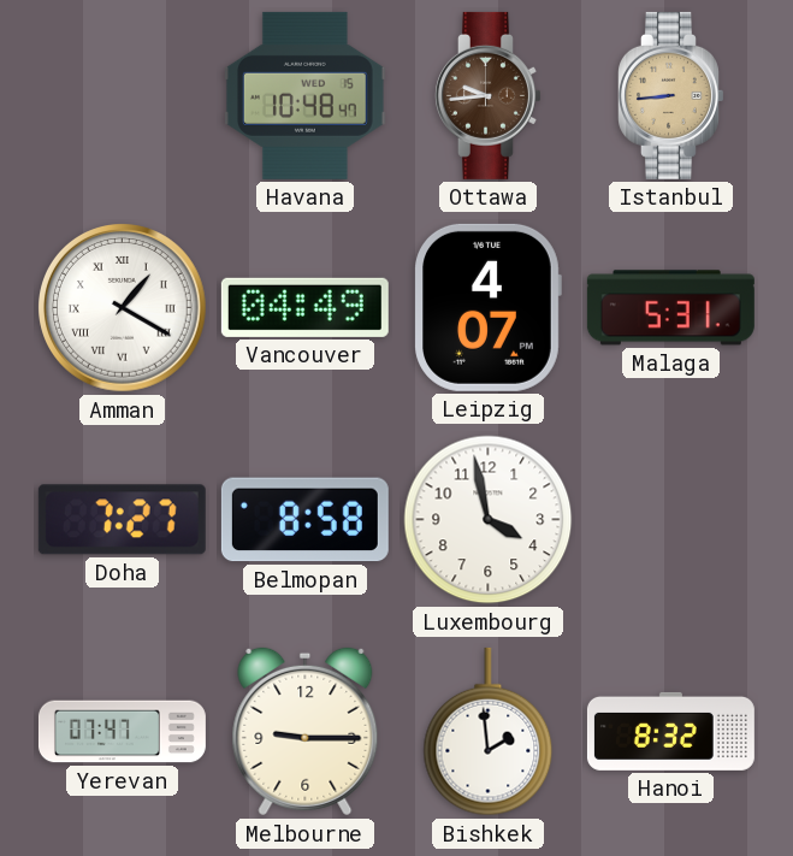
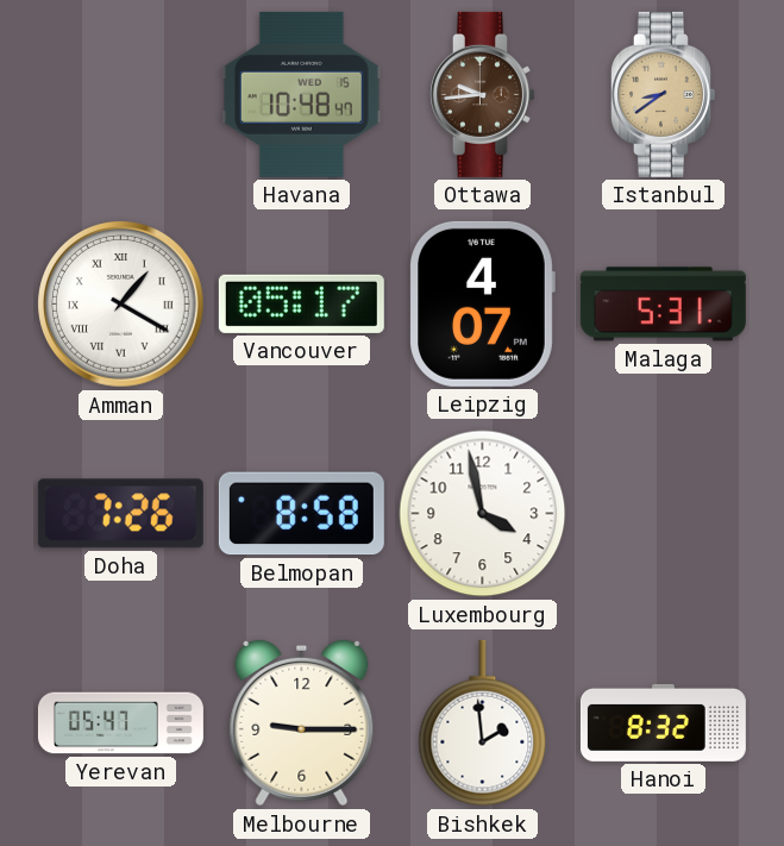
Istanbul: 8:44 -> 8:39 (664, 94)
Vancouver: 04:49 -> 05:17 (301, 303)
Doha: 7:27 -> 7:26 (120, 514)
Yerevan: 07:47 -> 05:47 (120, 723)
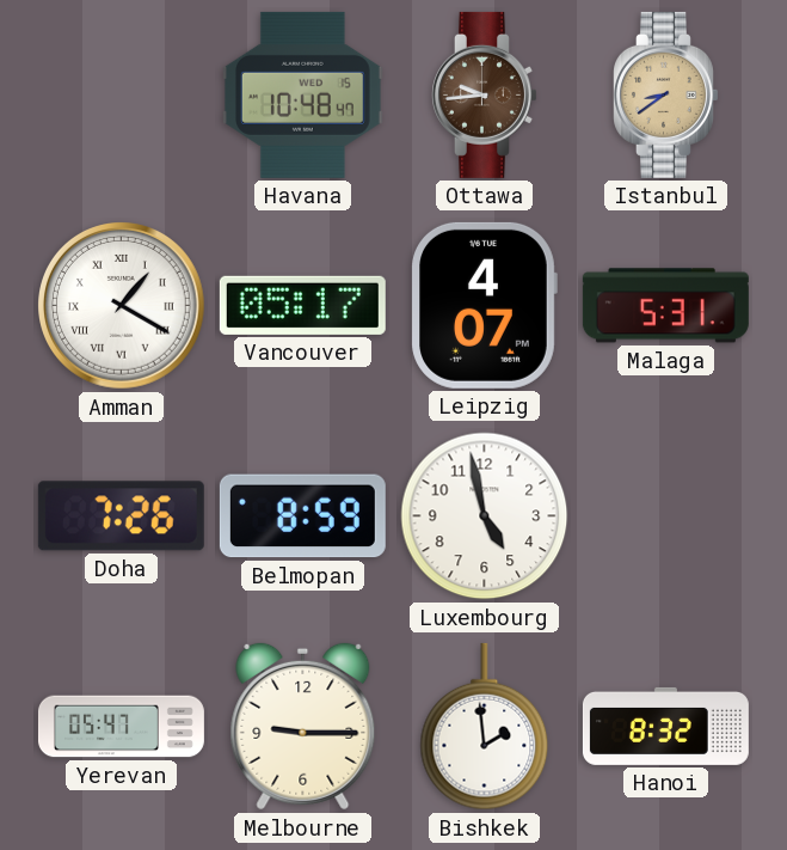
Belmopan: 8:58 -> 8:59 (302, 516)
Luxembourg: 3:58 -> 4:58 (485, 516)
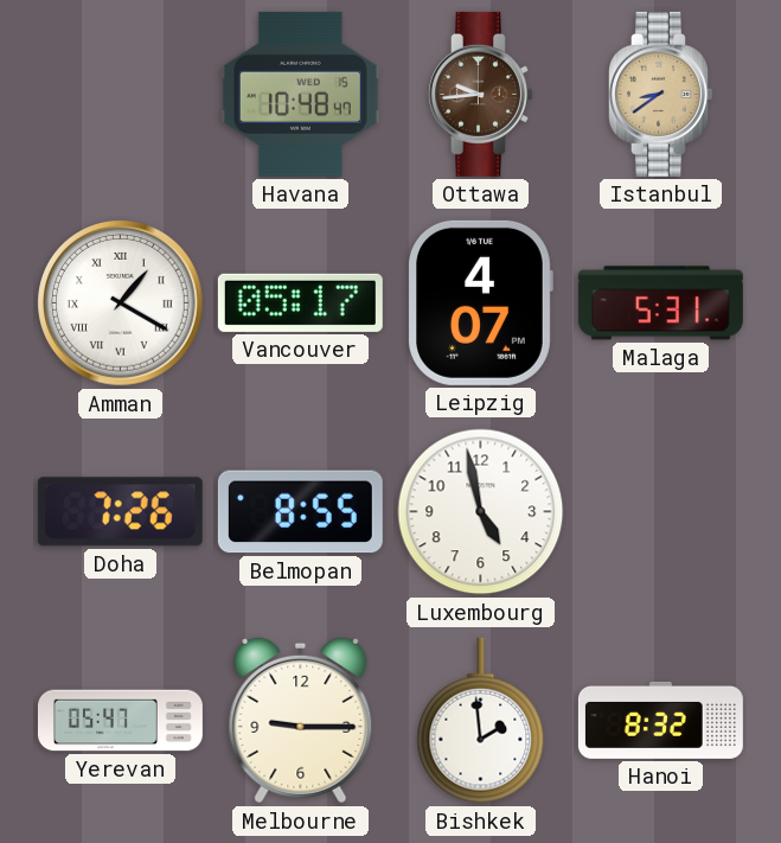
Belmopan: 8:59 -> 8:55 (300, 512)
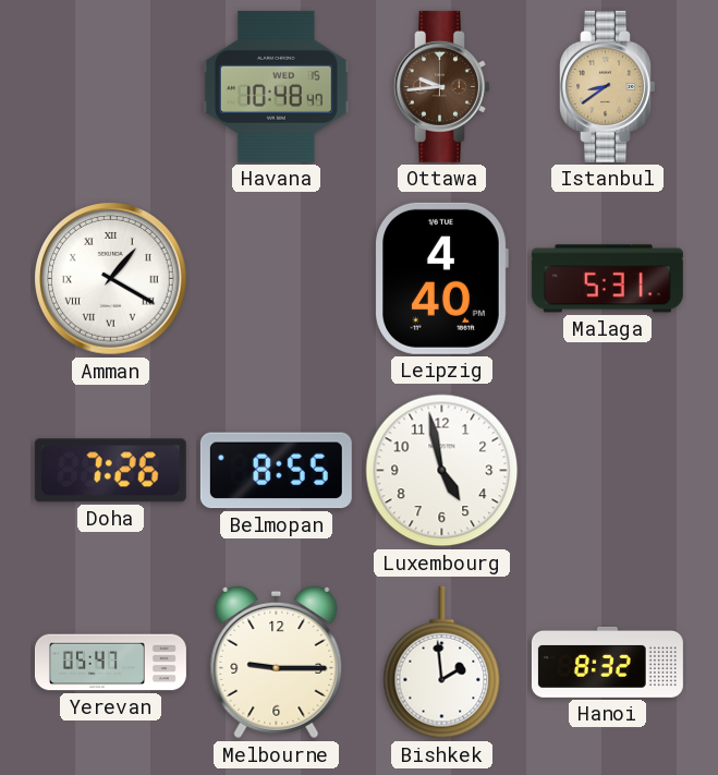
Vancouver: 05:17 -> none (300, 302)
Leipzig: 4:07 -> 4:40 (441, 278)
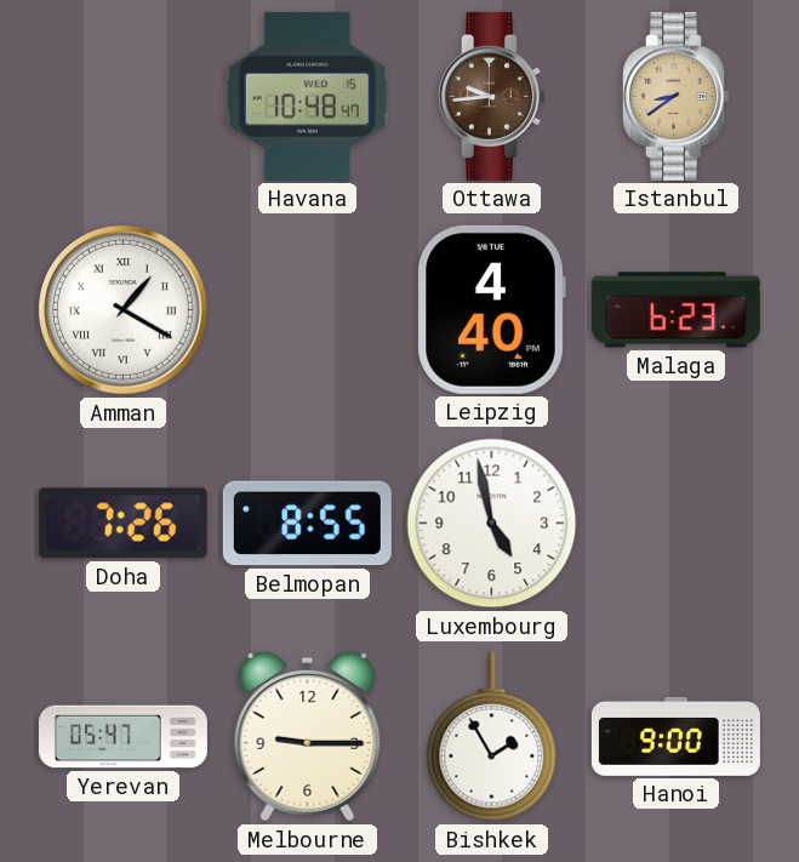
Malaga: 5:31 -> 6:23 (675, 310)
Bishkek: 1:59 -> 1:55 (492, 737)
Hanoi: 8:32 -> 9:00 (675, 736)
